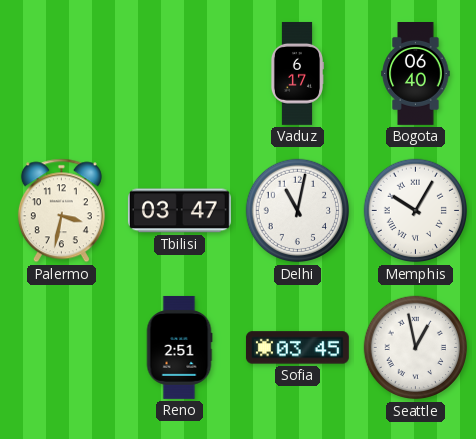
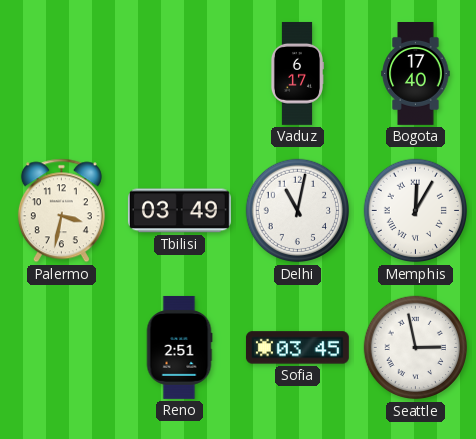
Bogota: 06:40 -> 17:40 (416, 74)
Tbilisi: 03:47 -> 03:49 (179, 211)
Memphis: 10:05 -> 12:05 (416, 211)
Seattle: 12:58 -> 2:58 (416, 348)
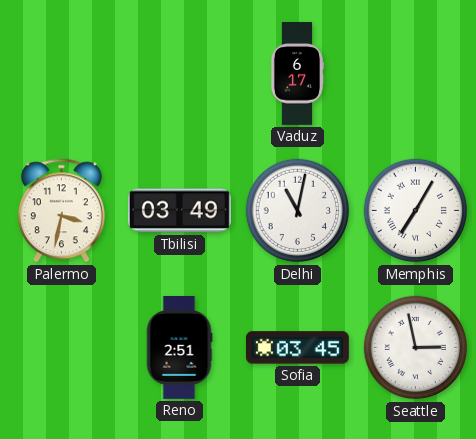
Bogota: 17:40 -> none (416, 74)
Memphis: 12:05 -> 7:05 (416, 211)
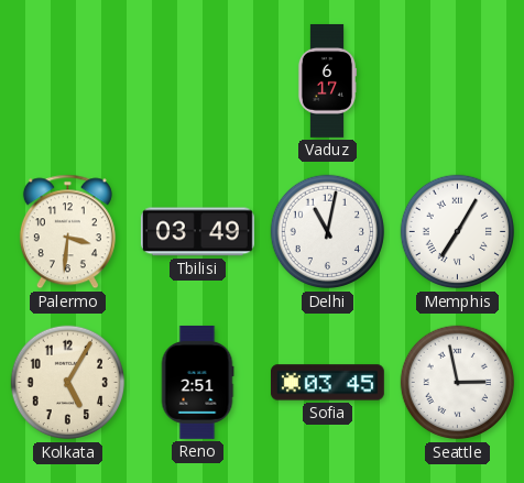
Palermo: 3:32 -> 3:31 (67, 232)
Kolkata: none -> 5:05 (68, 383)
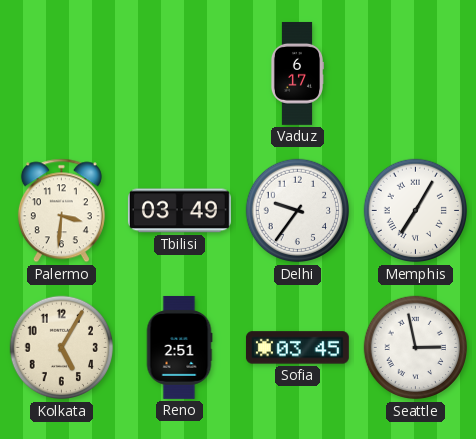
Delhi: 11:02 -> 9:36 (298, 211)
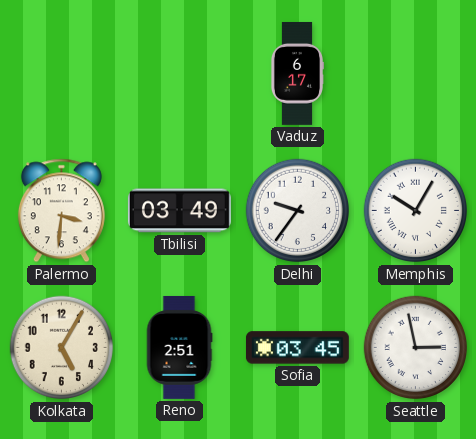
Memphis: 7:05 -> 10:05 (416, 211)
